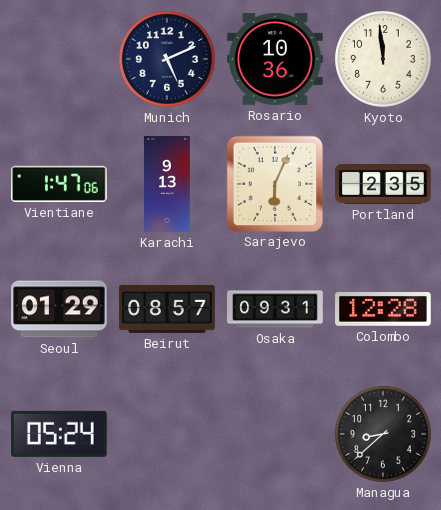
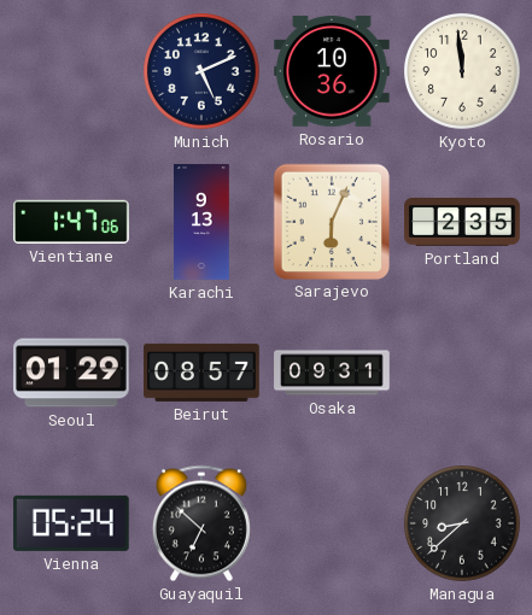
Colombo: 12:28 -> none (383, 310)
Guayaquil: none -> 6:52 (201, 523)
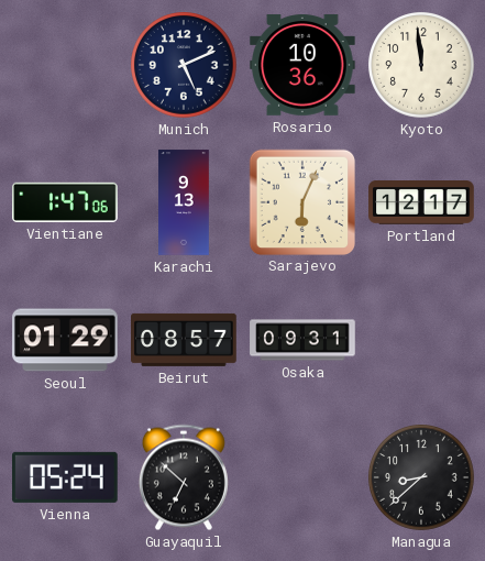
Portland: 2:35 -> 12:17 (421, 204)
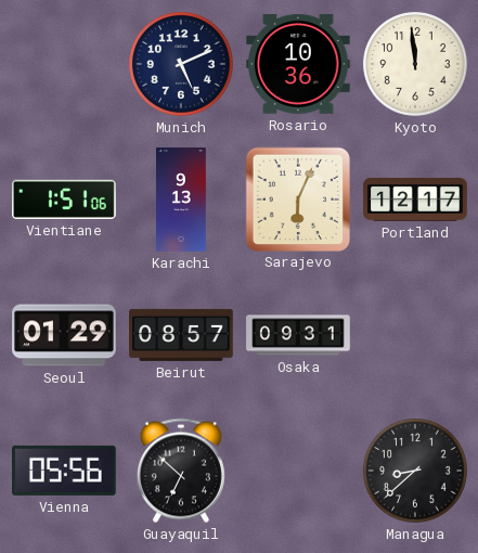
Vientiane: 1:47 -> 1:51 (65, 200)
Vienna: 05:24 -> 05:56 (65, 471)
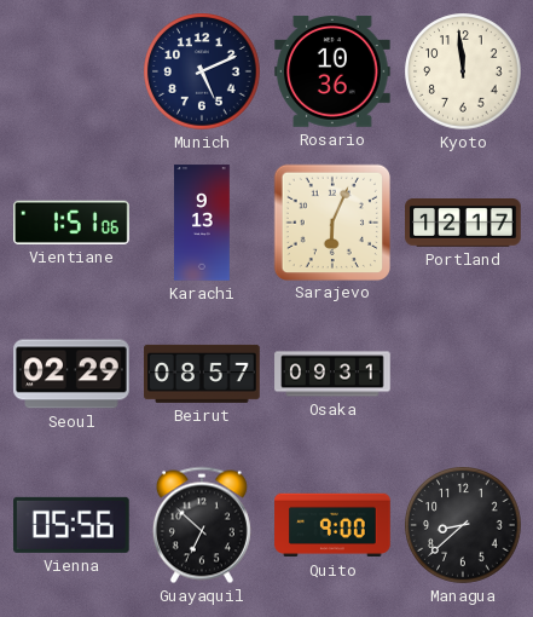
Seoul: 01:29 -> 02:29 (71, 374)
Quito: none -> 9:00 (332, 525)
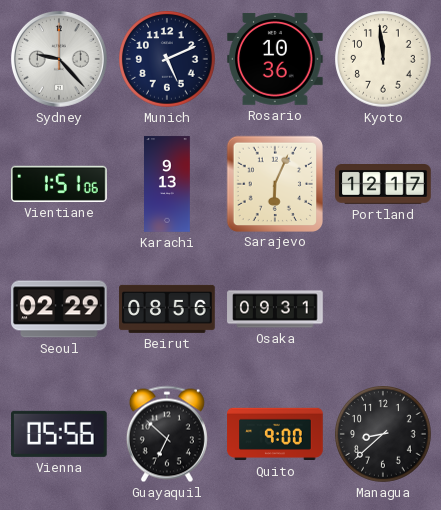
Sydney: none -> 9:23 (59, 59)
Beirut: 08:57 -> 08:56 (167, 309)
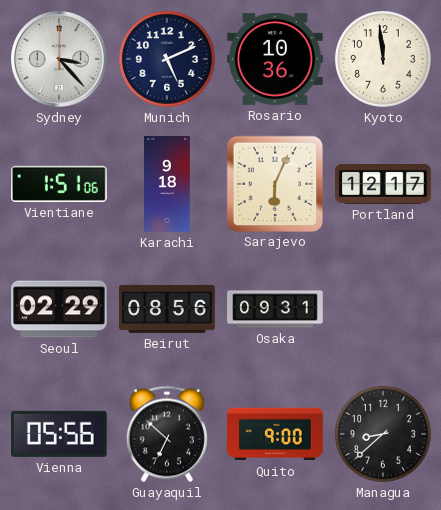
Sydney: 9:23 -> 3:23 (59, 59)
Karachi: 9:13 -> 9:18 (167, 184)
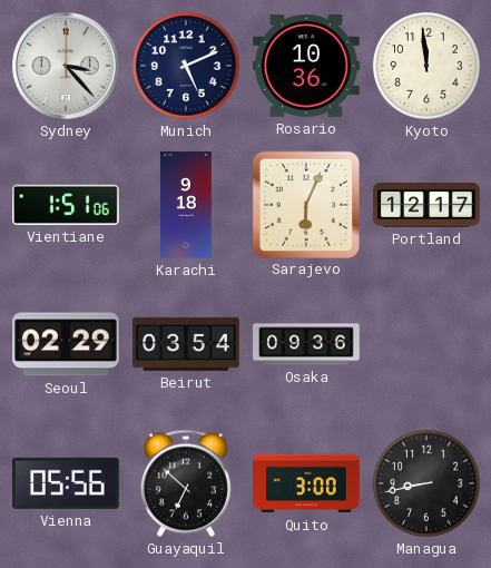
Beirut: 08:56 -> 03:54 (186, 344)
Osaka: 09:31 -> 09:36 (306, 344)
Quito: 9:00 -> 3:00 (306, 483)
Managua: 8:38 -> 8:43 (426, 483)
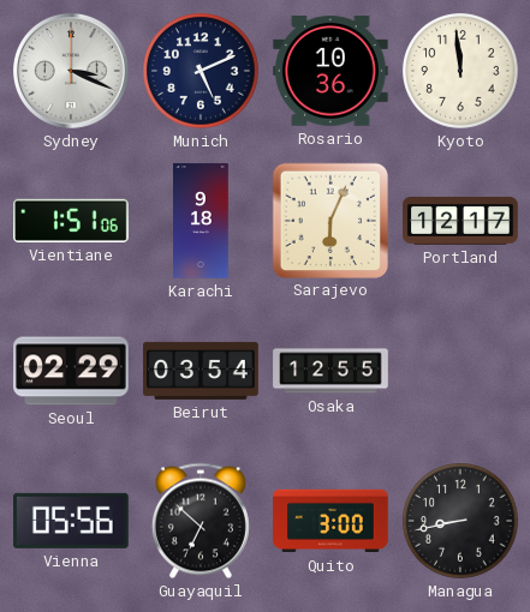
Sydney: 3:23 -> 3:19 (71, 71)
Osaka: 09:36 -> 12:55 (330, 371)
